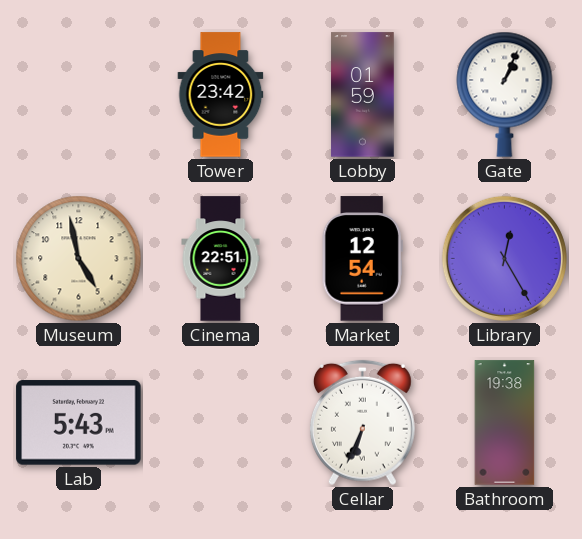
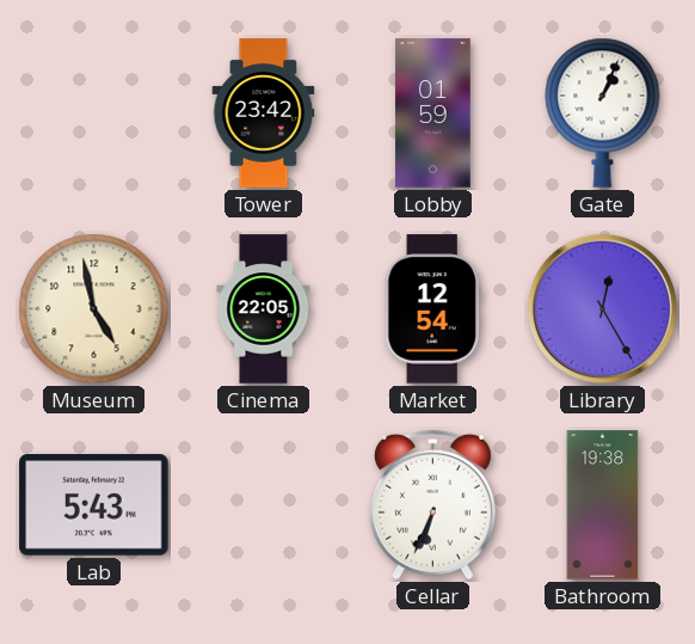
Cinema: 22:51 -> 22:05 (264, 309)
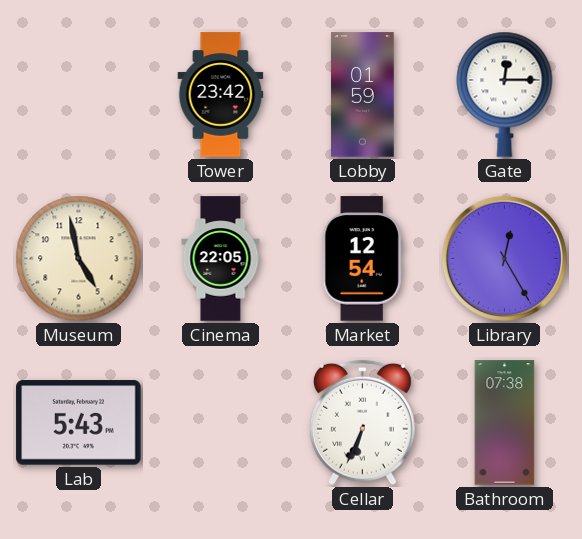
Gate: 1:04 -> 12:15 (505, 94)
Bathroom: 19:38 -> 07:38 (505, 423)
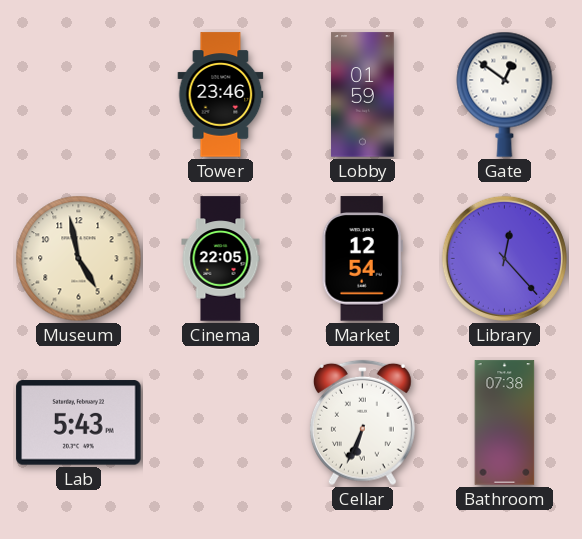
Tower: 23:42 -> 23:46 (221, 95)
Gate: 12:15 -> 12:51 (505, 94)
Library: 12:25 -> 12:23 (504, 258)
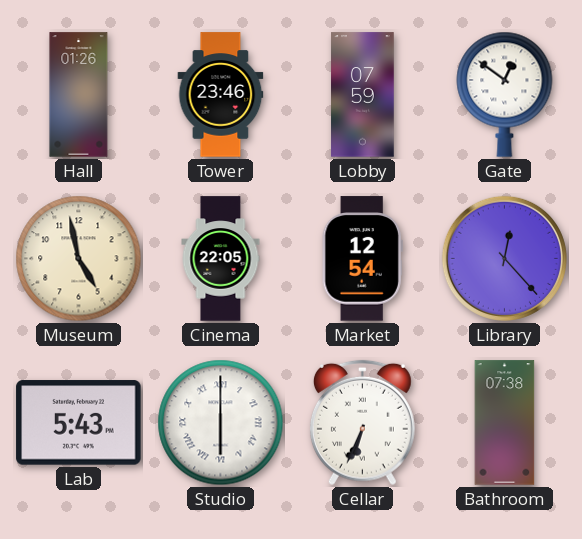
Hall: none -> 01:26 (79, 95)
Lobby: 01:59 -> 07:59 (363, 95)
Studio: none -> 6:00 (221, 423)
